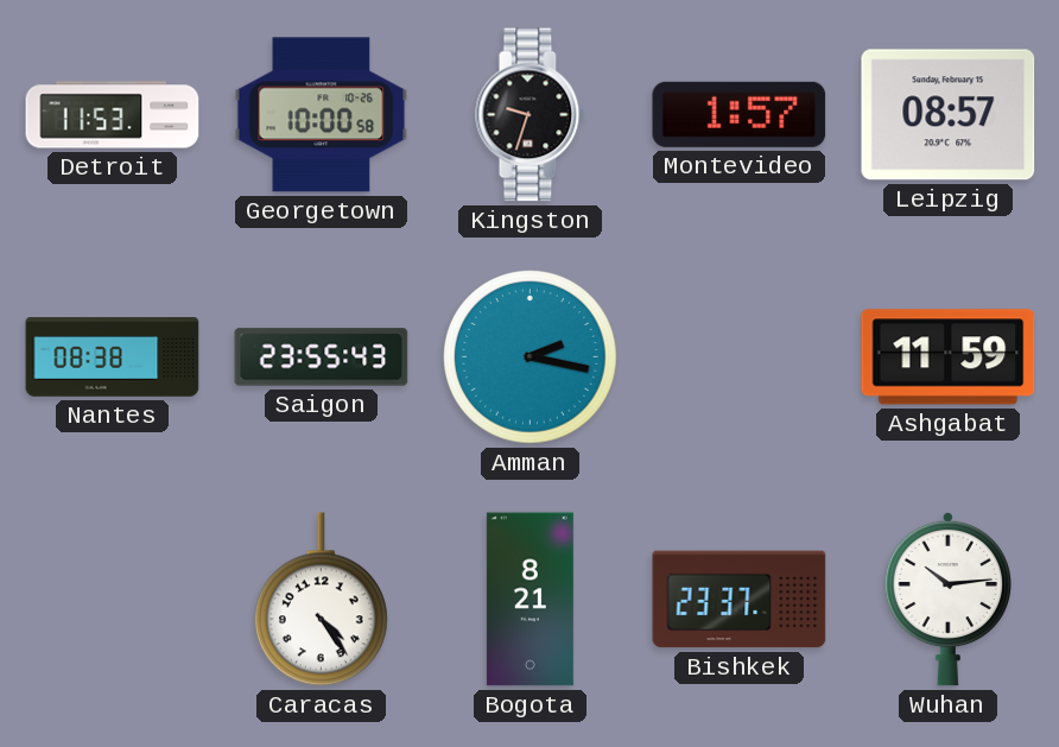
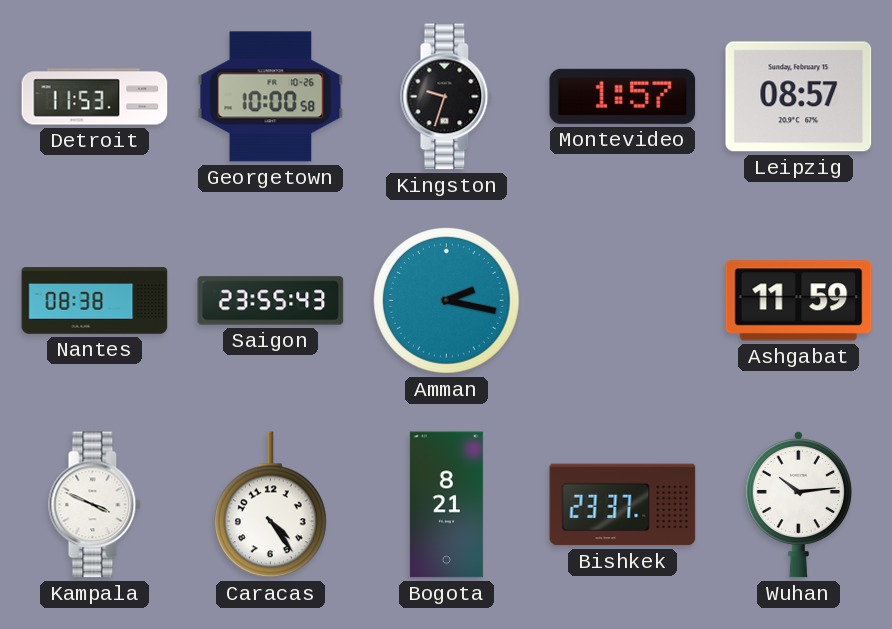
Kampala: none -> 3:49 (95, 505)
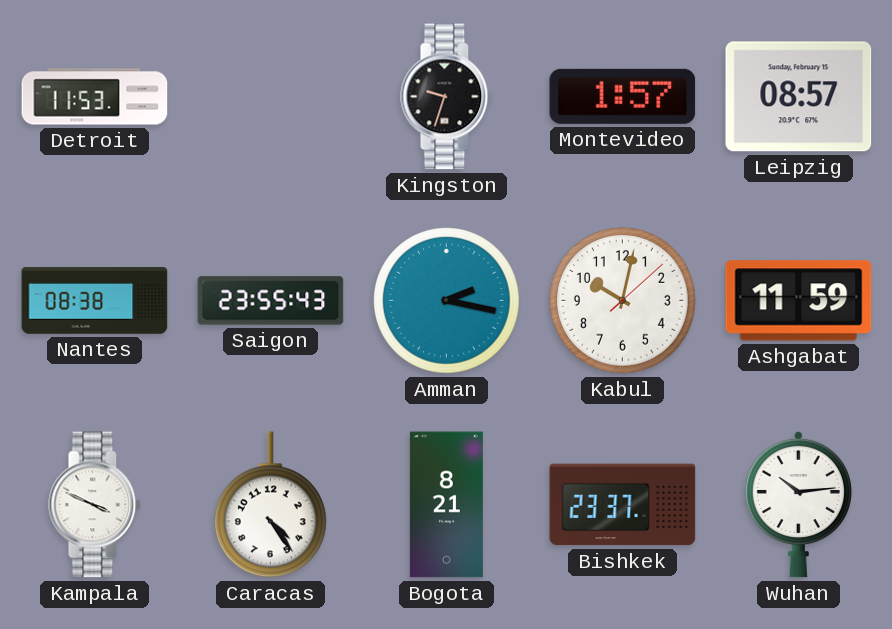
Georgetown: 10:00 -> none (271, 97)
Kabul: none -> 10:02 (623, 301)
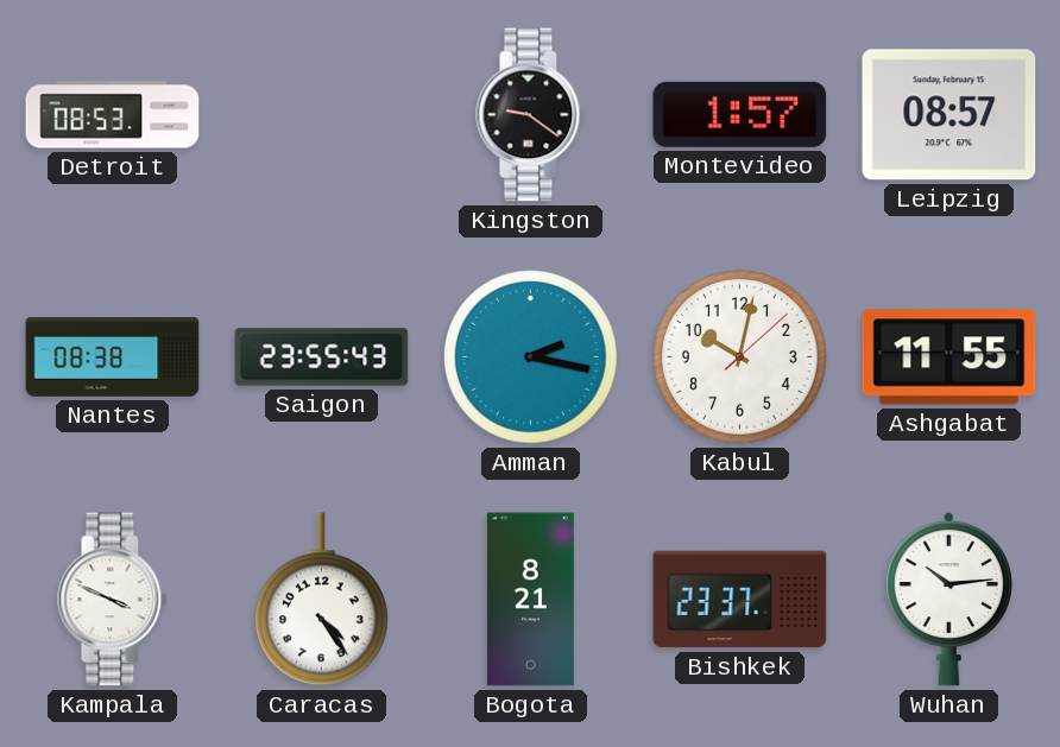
Detroit: 11:53 -> 08:53 (113, 115)
Kingston: 9:33 -> 9:21 (531, 115)
Ashgabat: 11:59 -> 11:55 (949, 357)
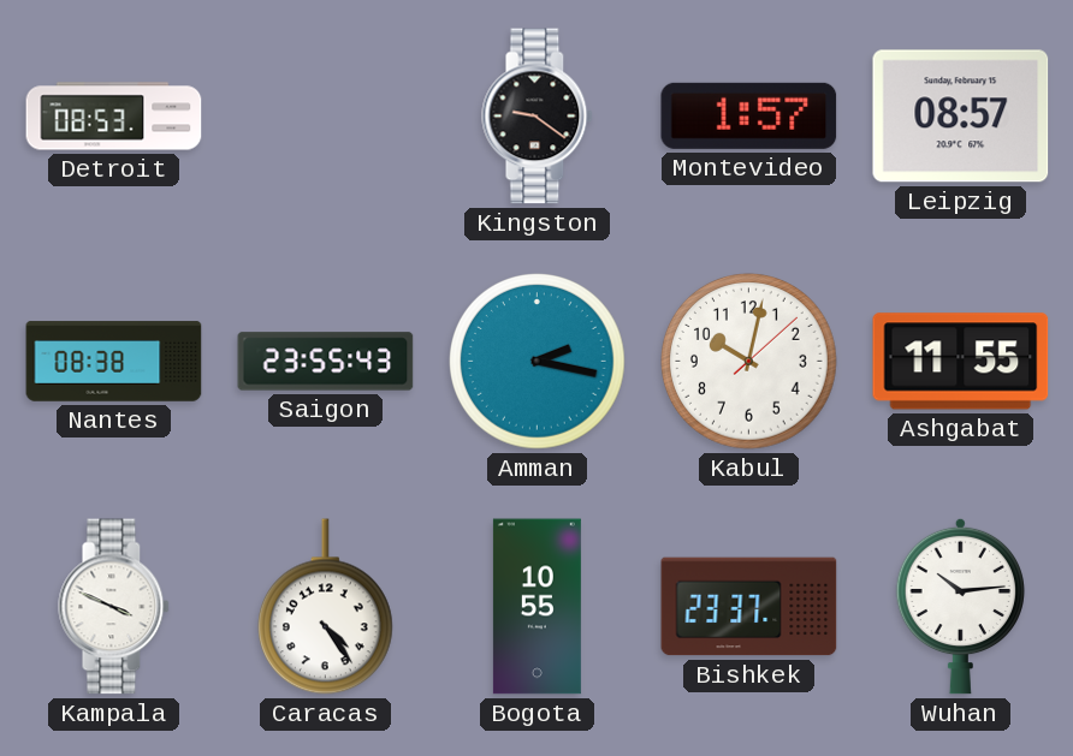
Bogota: 8:21 -> 10:55 (536, 607)
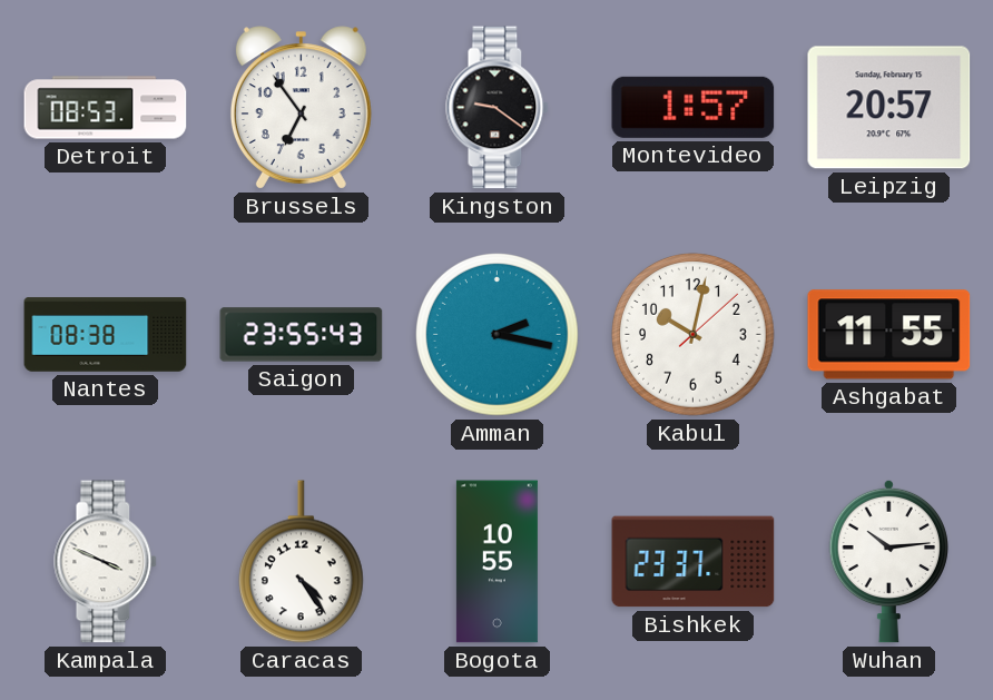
Brussels: none -> 6:54 (301, 108)
Leipzig: 08:57 -> 20:57 (889, 108)
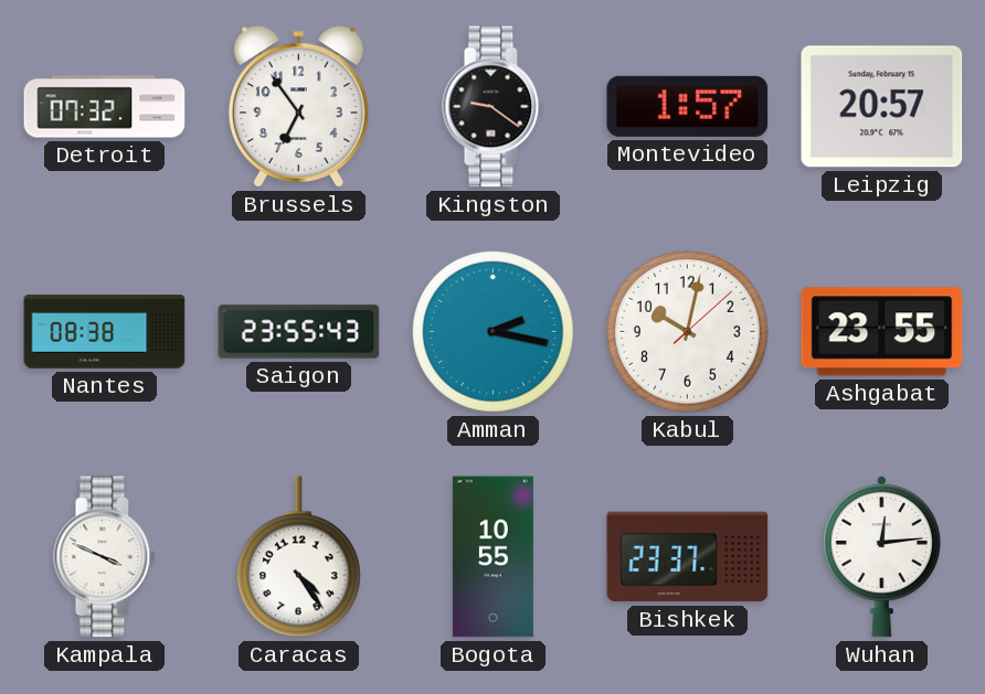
Detroit: 08:53 -> 07:32 (105, 107)
Ashgabat: 11:55 -> 23:55 (882, 332)
Wuhan: 10:14 -> 12:14 (881, 556)
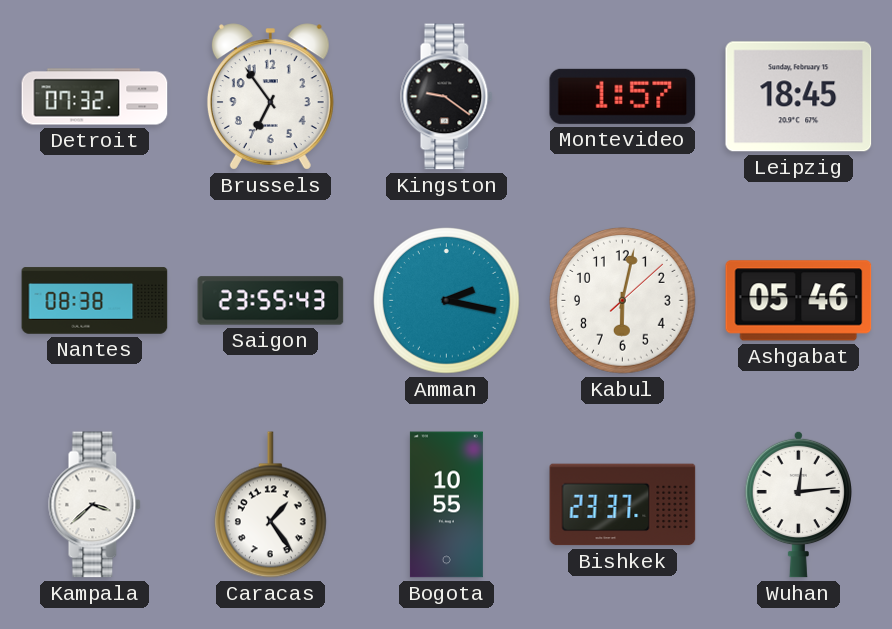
Leipzig: 20:57 -> 18:45 (799, 97)
Kabul: 10:02 -> 6:02 (623, 301)
Ashgabat: 23:55 -> 05:46 (799, 301)
Kampala: 3:49 -> 3:38 (95, 505)
Caracas: 4:24 -> 1:24 (270, 505)
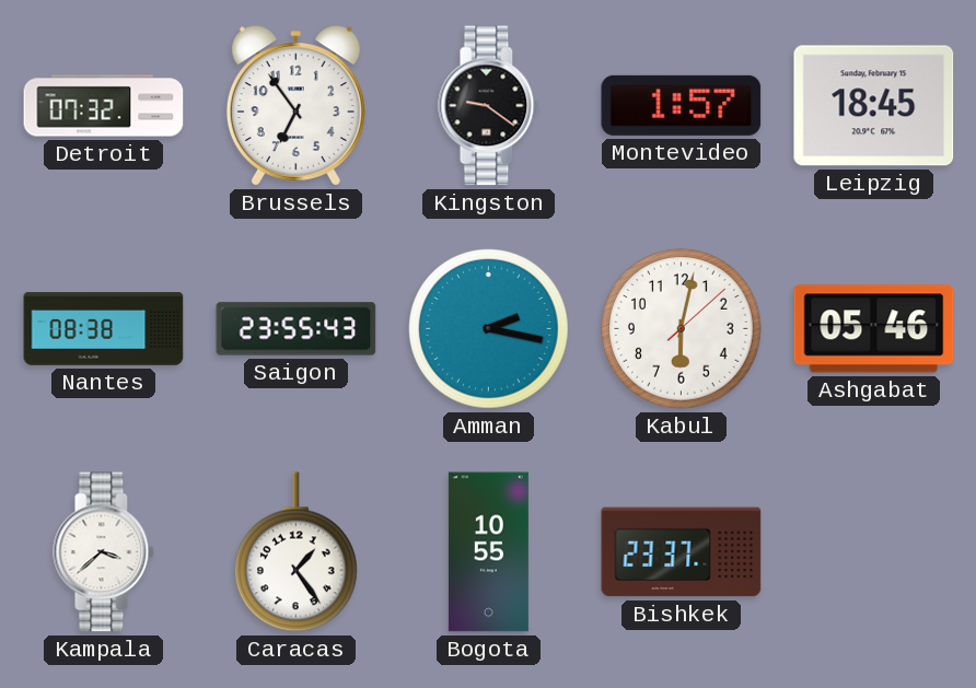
Wuhan: 12:14 -> none (798, 504)
